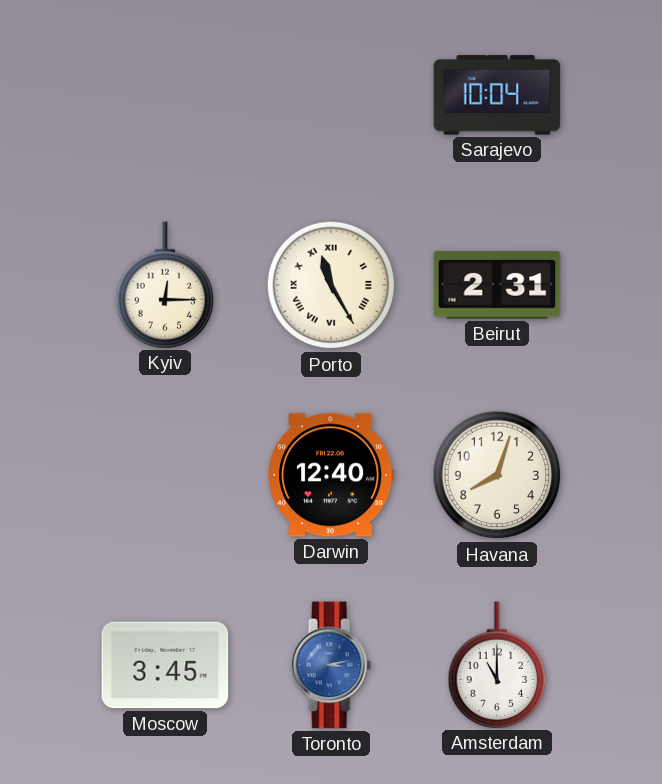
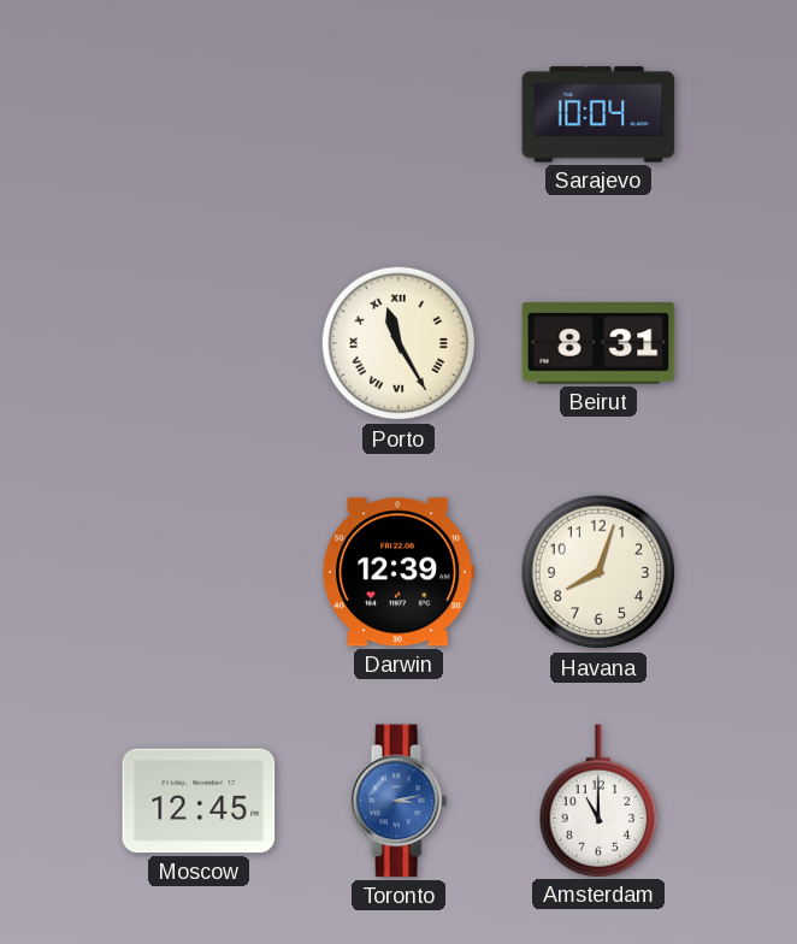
Kyiv: 12:15 -> none (165, 285)
Beirut: 2:31 -> 8:31 (598, 343)
Darwin: 12:40 -> 12:39 (400, 572)
Moscow: 3:45 -> 12:45 (199, 801)
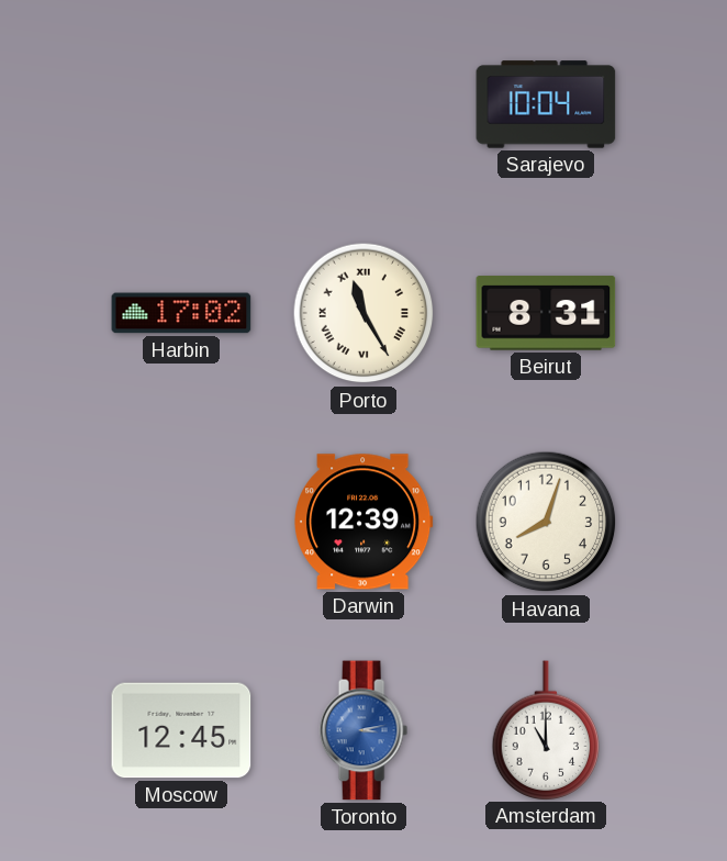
Harbin: none -> 17:02 (181, 313)
